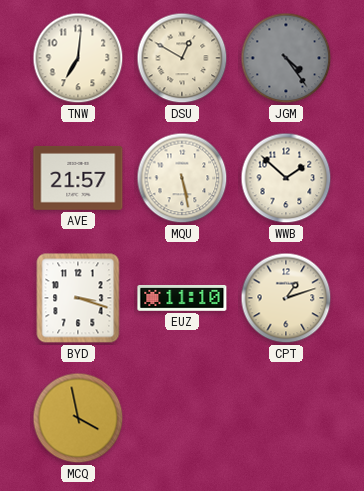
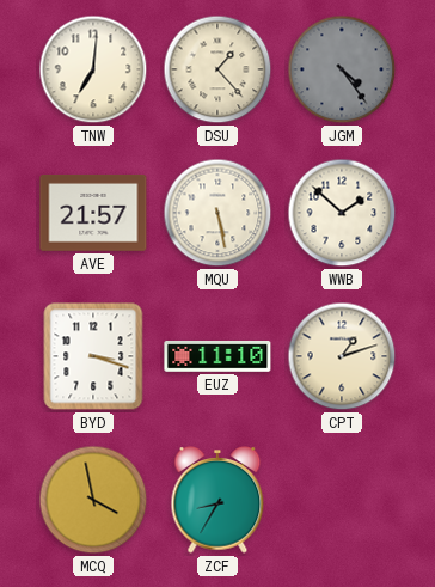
DSU: 12:50 -> 1:23 (217, 69)
ZCF: none -> 8:35 (217, 501)
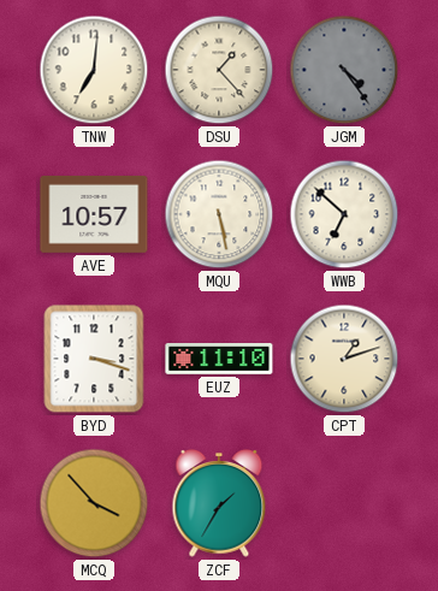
AVE: 21:57 -> 10:57 (94, 214)
WWB: 1:52 -> 6:52 (344, 214)
MCQ: 3:58 -> 3:53 (94, 503)
ZCF: 8:35 -> 1:35 (219, 504)
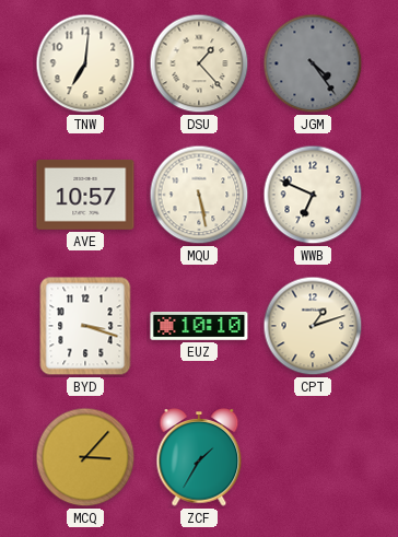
WWB: 6:52 -> 6:49 (313, 195)
EUZ: 11:10 -> 10:10 (199, 327)
MCQ: 3:53 -> 3:07 (85, 457)
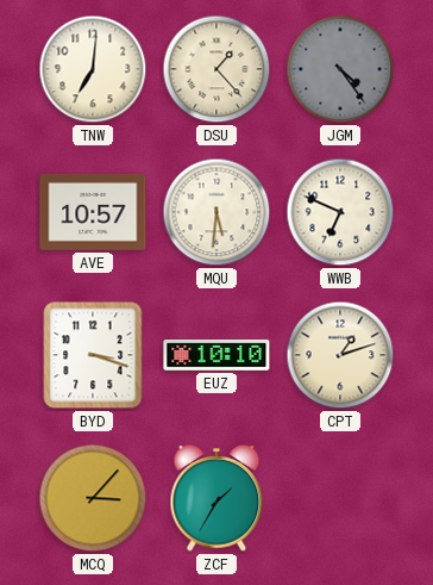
MQU: 5:28 -> 5:31 (216, 212)
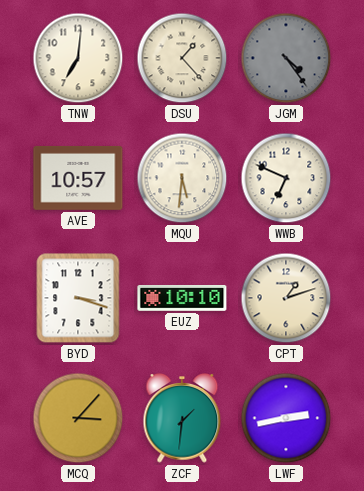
ZCF: 1:35 -> 1:31 (182, 419)
LWF: none -> 2:43 (286, 418)
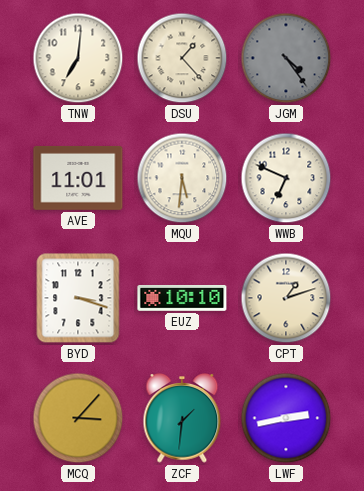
AVE: 10:57 -> 11:01 (78, 178)
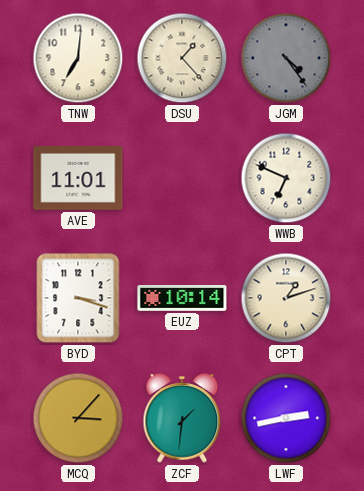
MQU: 5:31 -> none (182, 178)
EUZ: 10:10 -> 10:14 (182, 299)
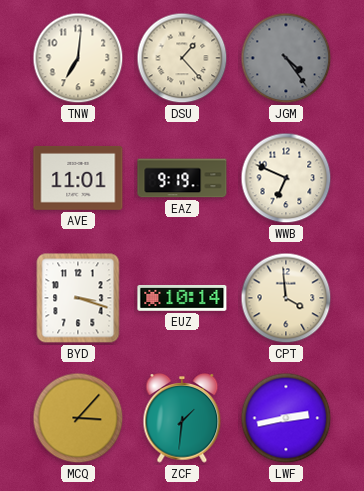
EAZ: none -> 9:19 (182, 178)
CPT: 1:12 -> 3:59 (286, 298)
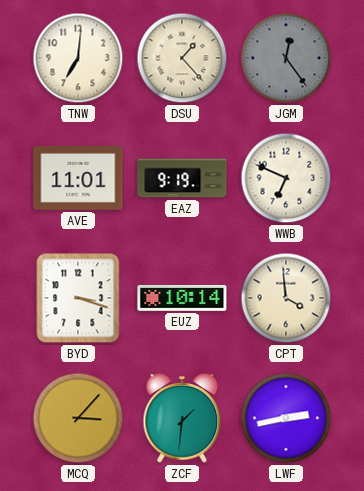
JGM: 4:24 -> 12:24 (286, 58)
